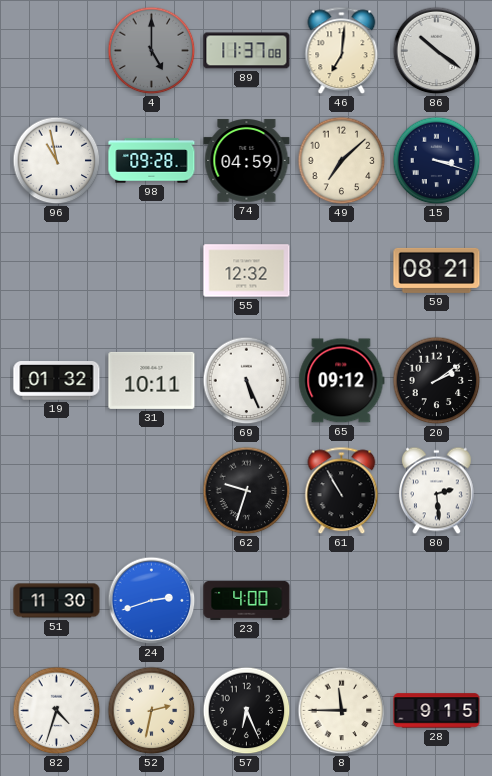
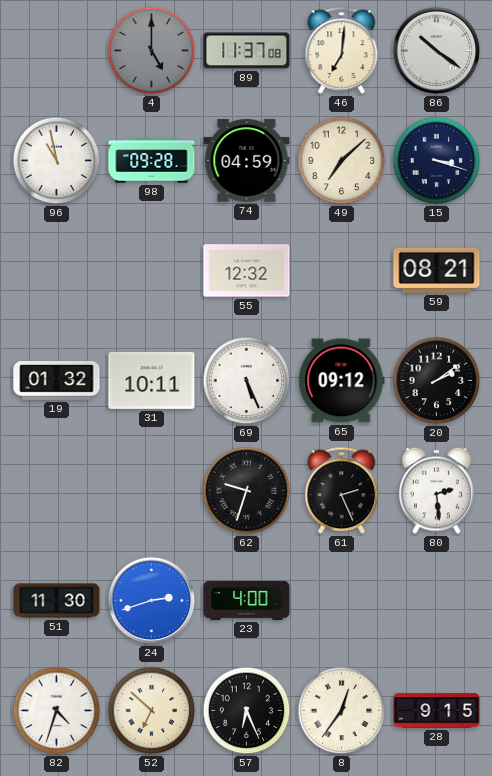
61: 10:55 -> 2:26 (342, 491)
52: 2:32 -> 6:52 (152, 711)
8: 11:45 -> 12:36 (342, 711)
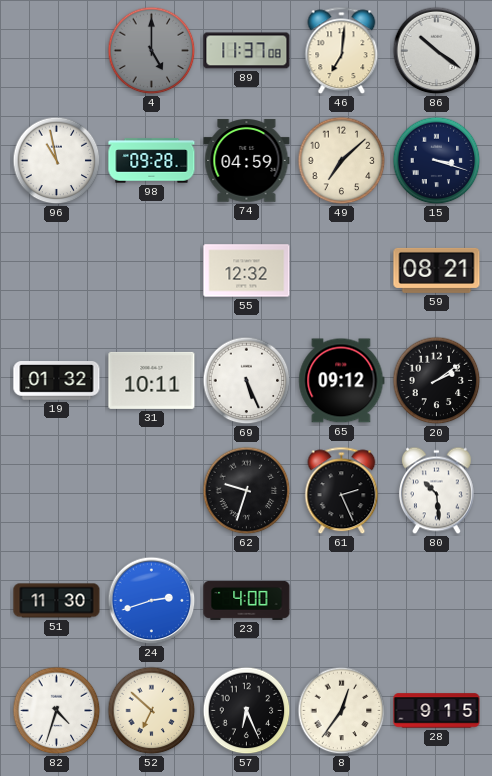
80: 2:29 -> 10:29 (436, 491)
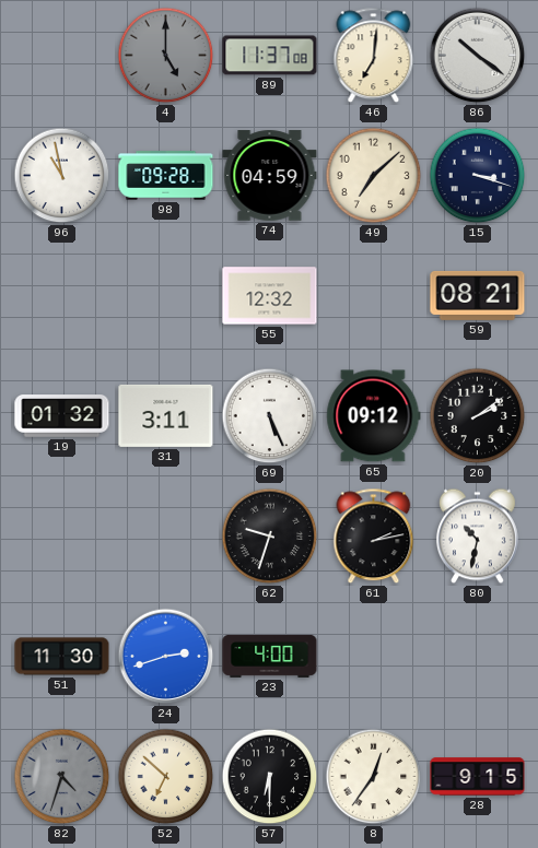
31: 10:11 -> 3:11 (166, 415)
61: 2:26 -> 2:13 (374, 537)
80: 10:29 -> 10:32 (477, 537)
82 dial: white -> grey (62, 777)
57: 6:26 -> 6:30 (270, 777)
